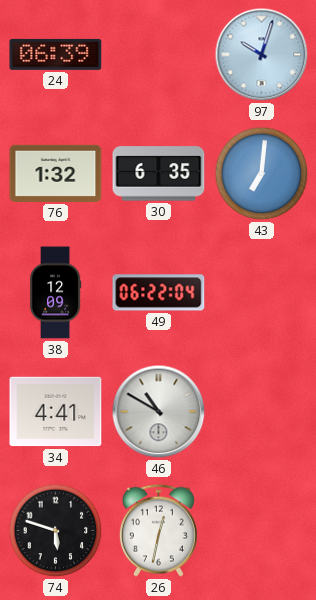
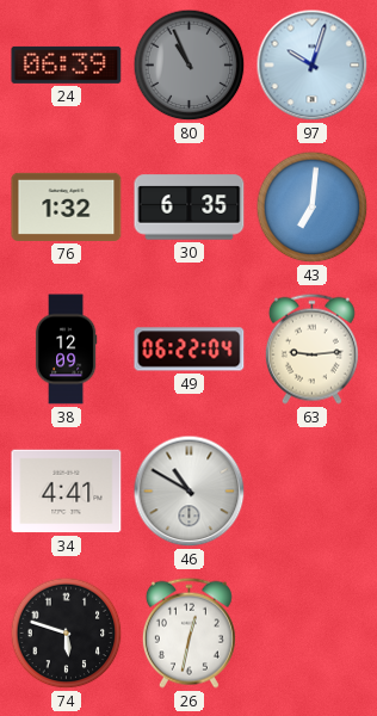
80: none -> 10:56 (190, 66)
63: none -> 9:14 (311, 348)
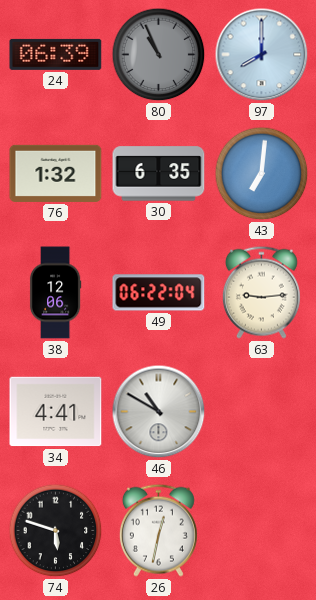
97: 10:03 -> 8:00 (262, 55)
38: 12:09 -> 12:06 (55, 293)
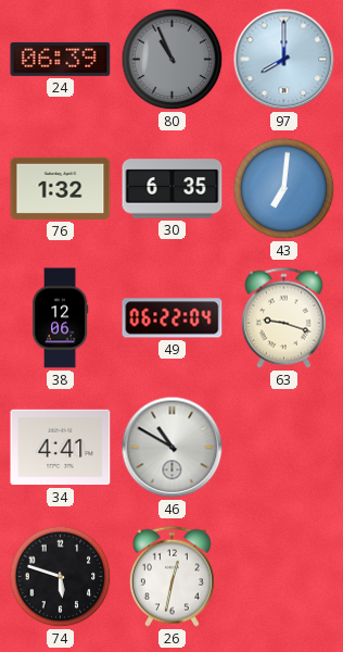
63: 9:14 -> 9:18 (283, 317)
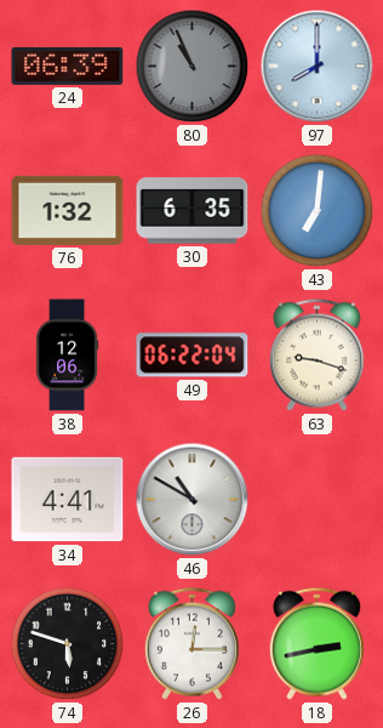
26: 12:32 -> 12:15 (191, 643)
18: none -> 2:43 (316, 643)
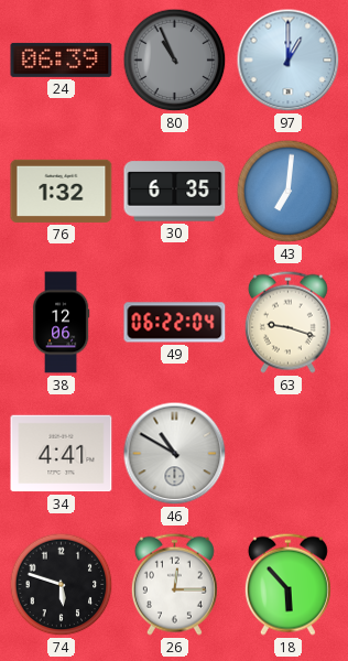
97: 8:00 -> 1:00 (289, 61)
18: 2:43 -> 5:53 (287, 584)
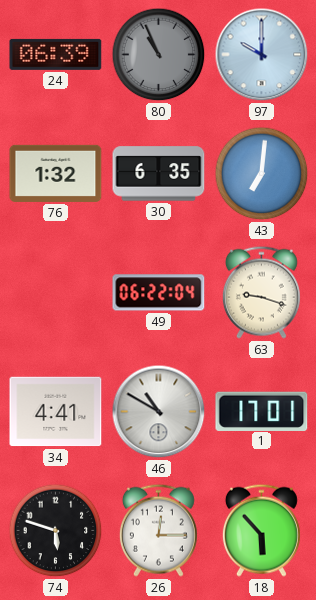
97: 1:00 -> 10:00 (262, 55)
38: 12:06 -> none (61, 323)
1: none -> 17:01 (262, 411)
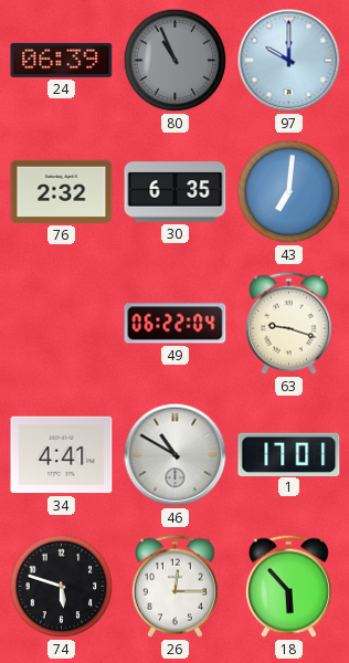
76: 1:32 -> 2:32 (62, 191)
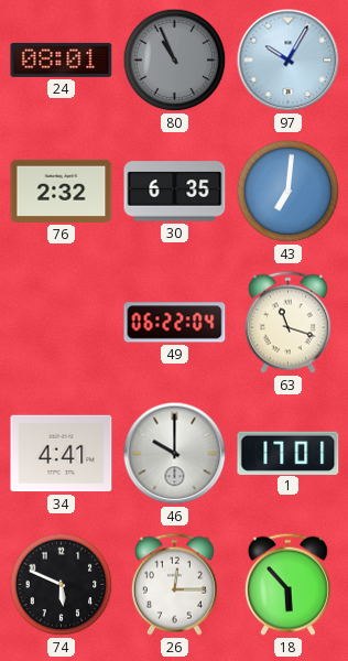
24: 06:39 -> 08:01 (62, 59)
97: 10:00 -> 10:05 (289, 61)
63: 9:18 -> 11:18 (287, 322)
46: 10:50 -> 10:00 (175, 454)
74: 5:48 -> 5:49 (62, 585)
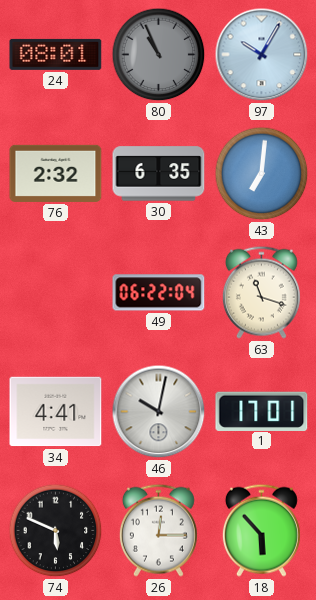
46: 10:00 -> 10:02 (159, 412)
